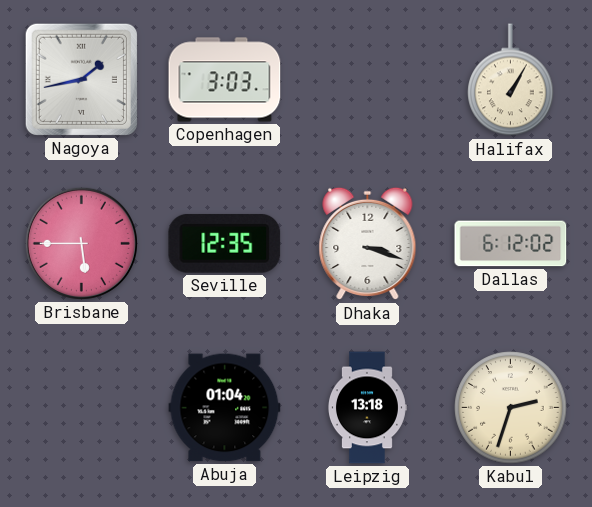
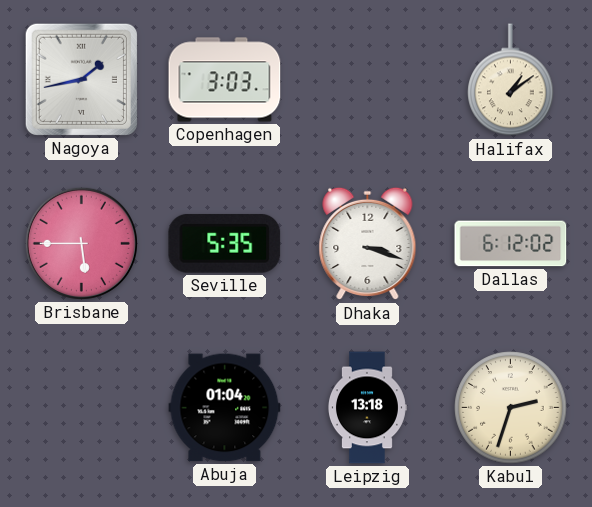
Halifax: 1:05 -> 1:09 (511, 80)
Seville: 12:35 -> 5:35 (225, 243)
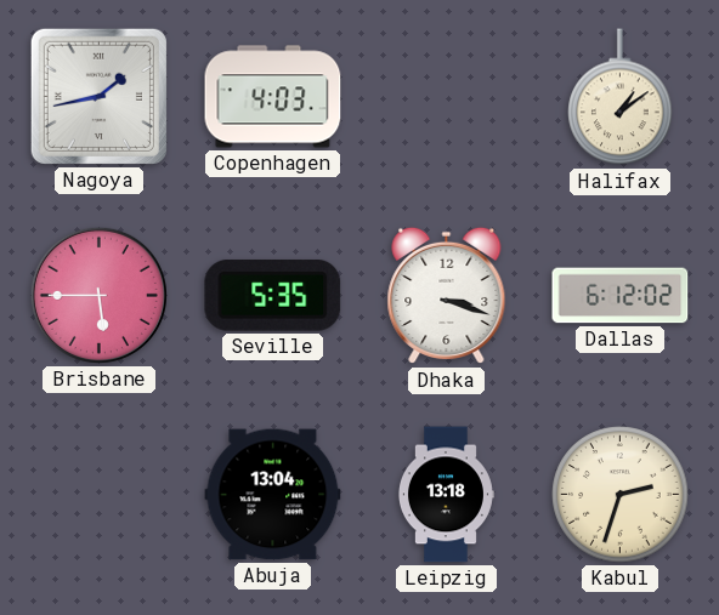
Copenhagen: 3:03 -> 4:03 (273, 97)
Abuja: 01:04 -> 13:04 (273, 495)
